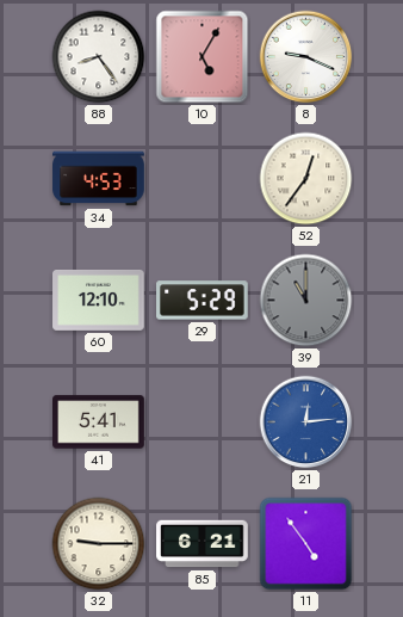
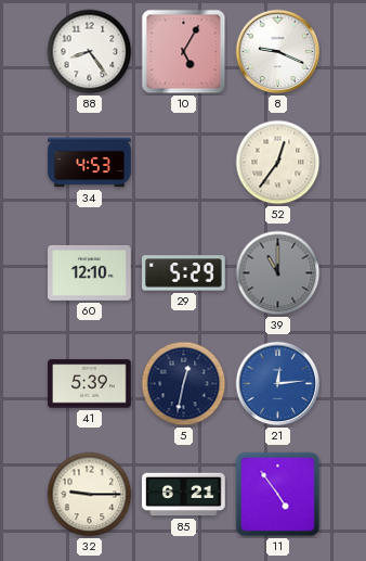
41: 5:41 -> 5:39 (90, 384)
5: none -> 12:32 (184, 384)
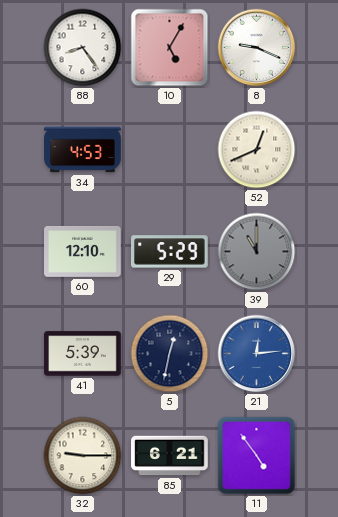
52: 12:36 -> 12:41 (257, 150)
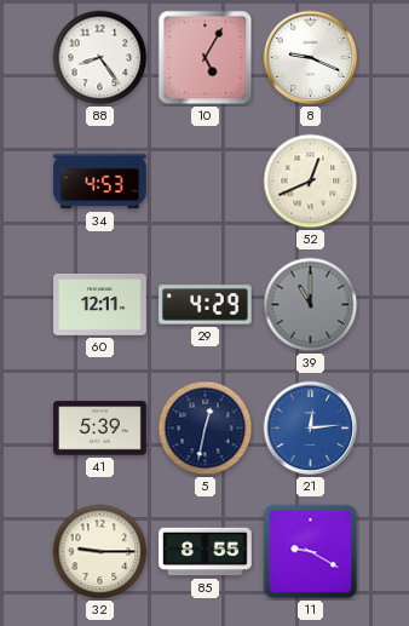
60: 12:10 -> 12:11 (100, 304)
29: 5:29 -> 4:29 (206, 305)
85: 6:21 -> 8:55 (206, 552)
11: 4:54 -> 9:20 (311, 552)
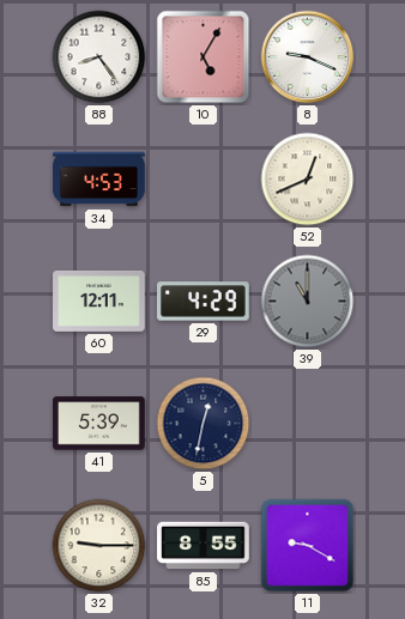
21: 12:14 -> none (311, 429)
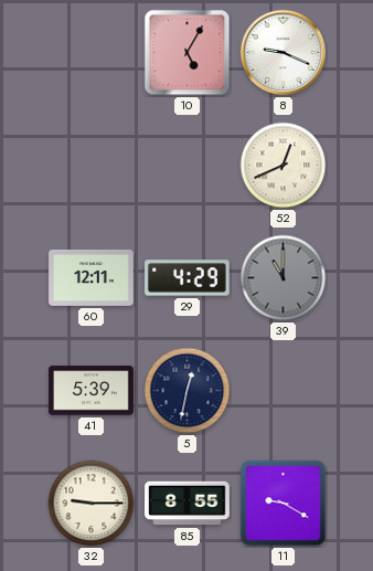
88: 8:24 -> none (99, 57)
34: 4:53 -> none (99, 180)
